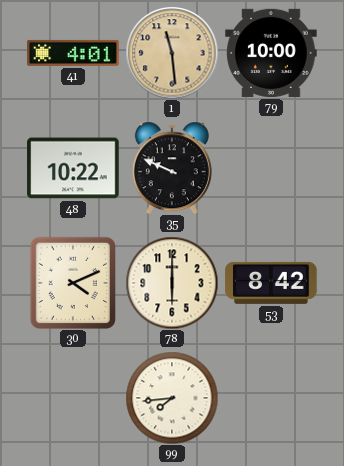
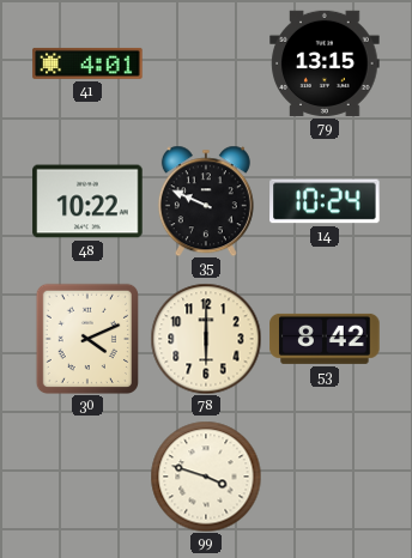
1: 11:29 -> none (172, 53)
79: 10:00 -> 13:15 (325, 63)
14: none -> 10:24 (325, 201)
99: 7:44 -> 3:48 (206, 477)
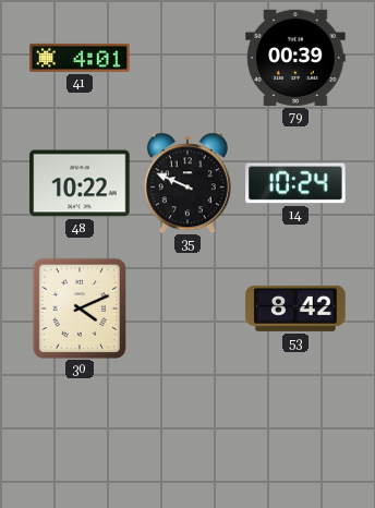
79: 13:15 -> 00:39 (295, 58)
78: 6:00 -> none (206, 339)
99: 3:48 -> none (206, 477)
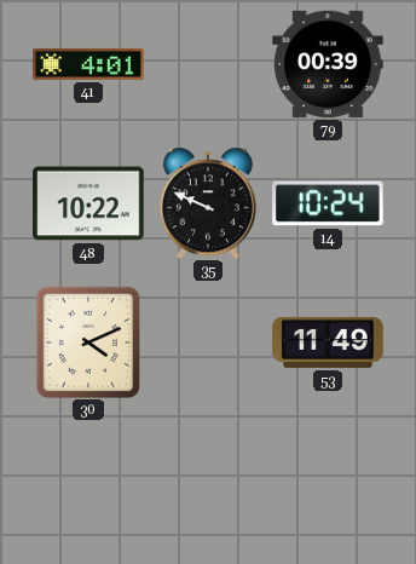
53: 8:42 -> 11:49 (328, 343)
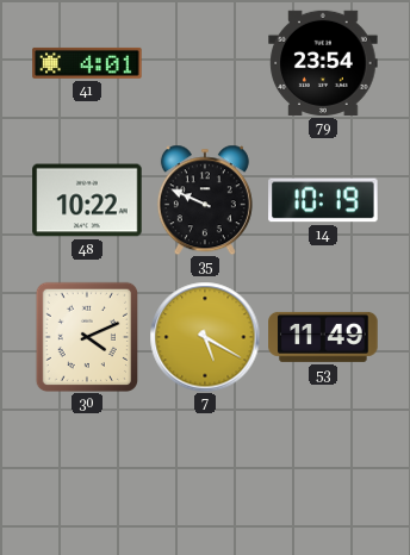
79: 00:39 -> 23:54 (323, 63)
14: 10:24 -> 10:19 (323, 200)
7: none -> 5:20 (205, 337)
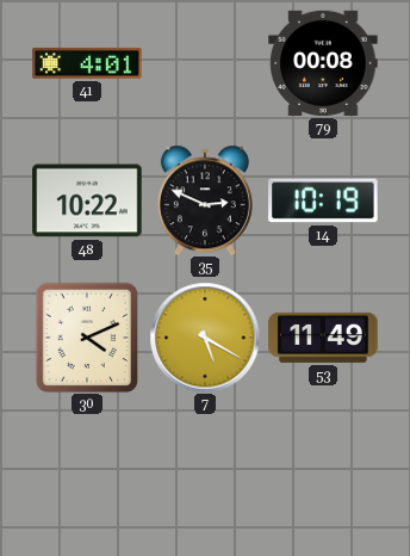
79: 23:54 -> 00:08 (323, 63)
35: 9:49 -> 2:49 (205, 200)
